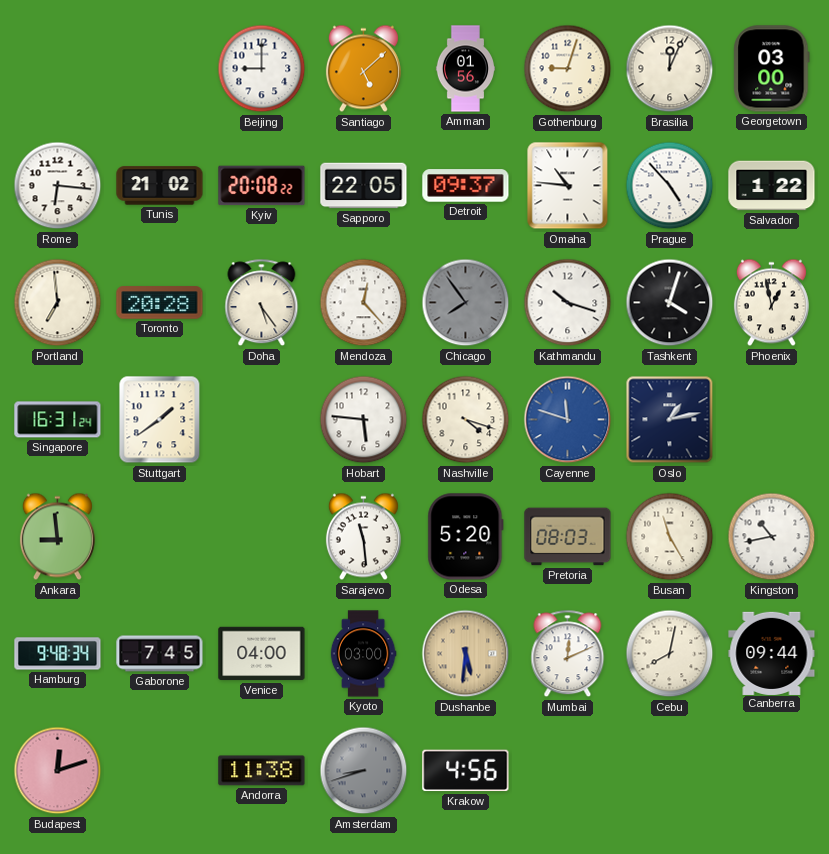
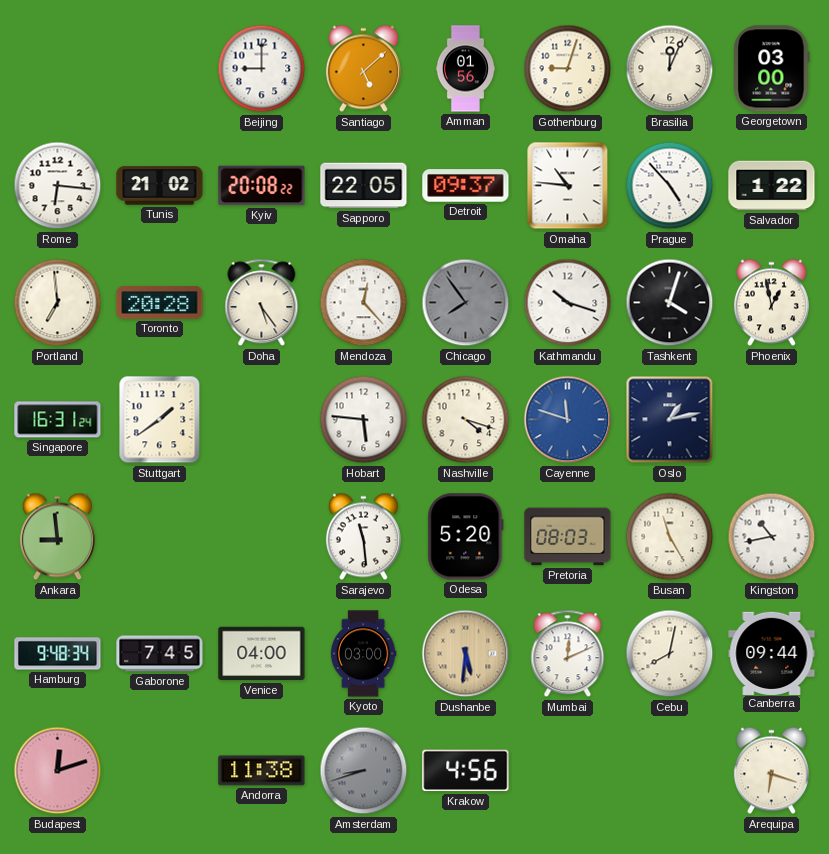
Arequipa: none -> 6:18 (771, 771)
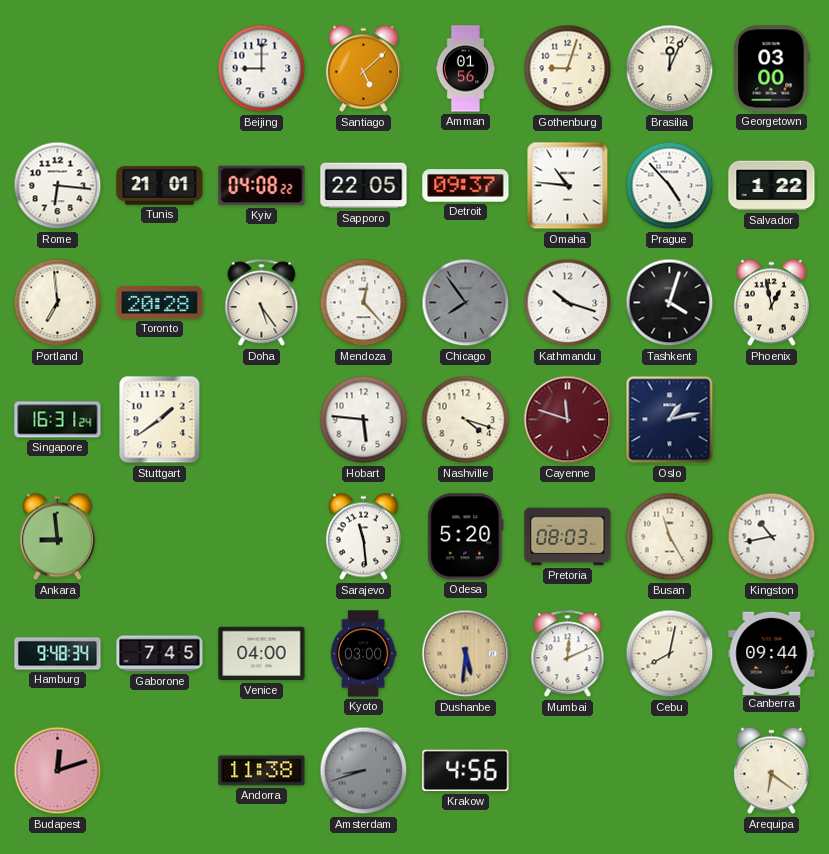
Tunis: 21:02 -> 21:01 (160, 186)
Kyiv: 20:08 -> 04:08 (262, 186)
Cayenne dial: blue -> burgundy (568, 420)
Arequipa: 6:18 -> 6:21 (771, 771)
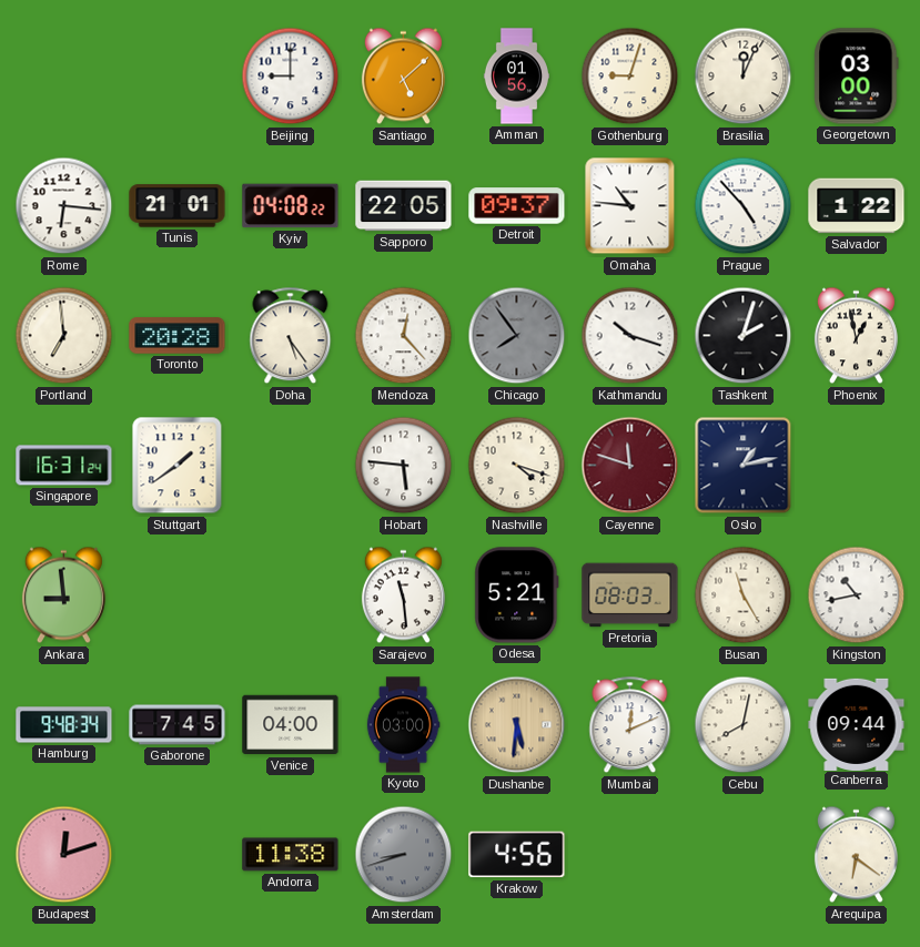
Tashkent: 4:03 -> 2:03 (744, 336)
Odesa: 5:20 -> 5:21 (517, 595)
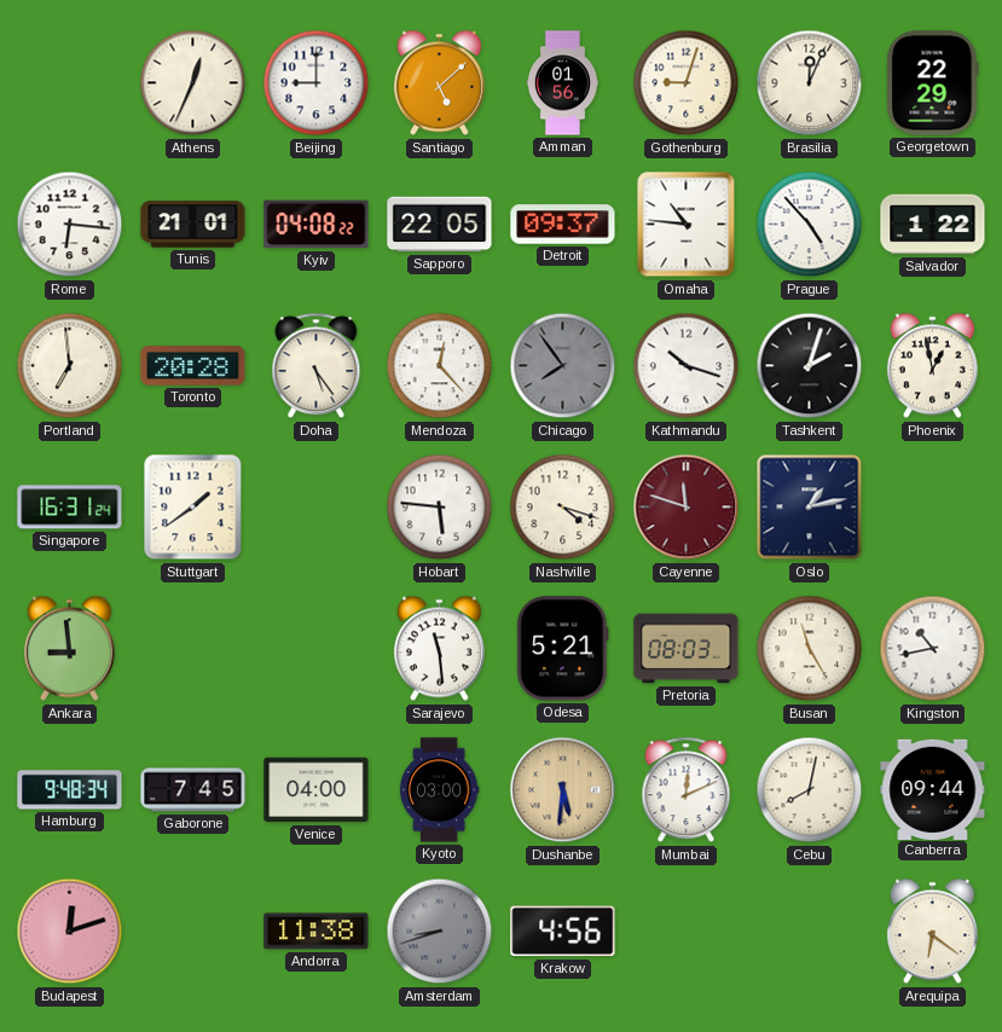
Athens: none -> 12:34 (193, 83)
Georgetown: 03:00 -> 22:29 (933, 83)
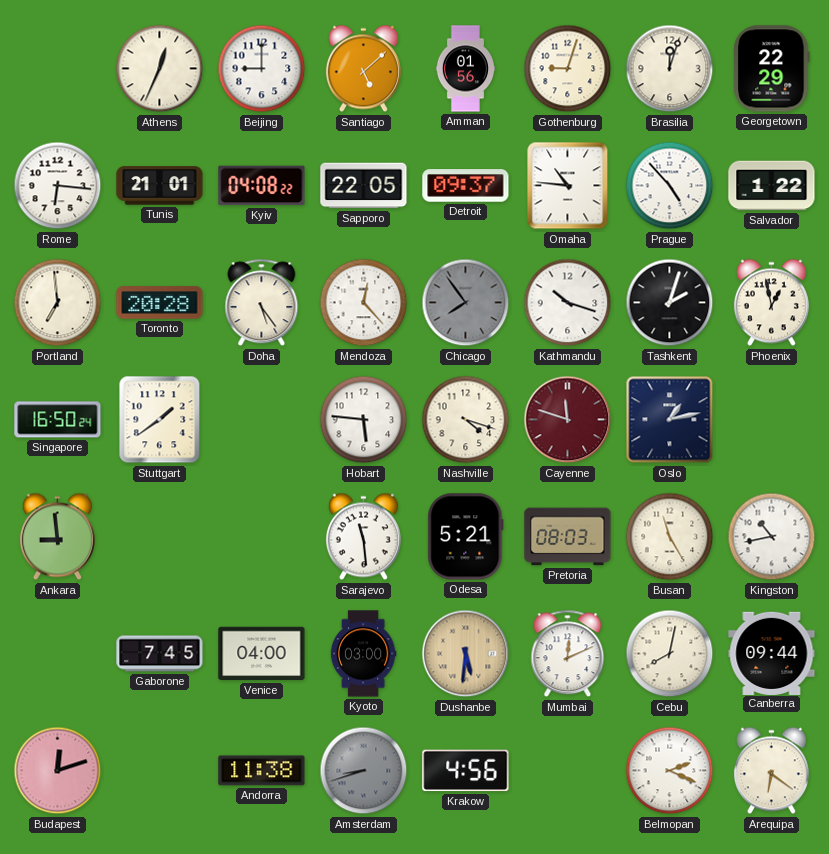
Brasilia: 12:04 -> 12:03 (670, 69)
Singapore: 16:31 -> 16:50 (58, 420)
Hamburg: 9:48 -> none (70, 790)
Belmopan: none -> 2:19 (670, 771)
